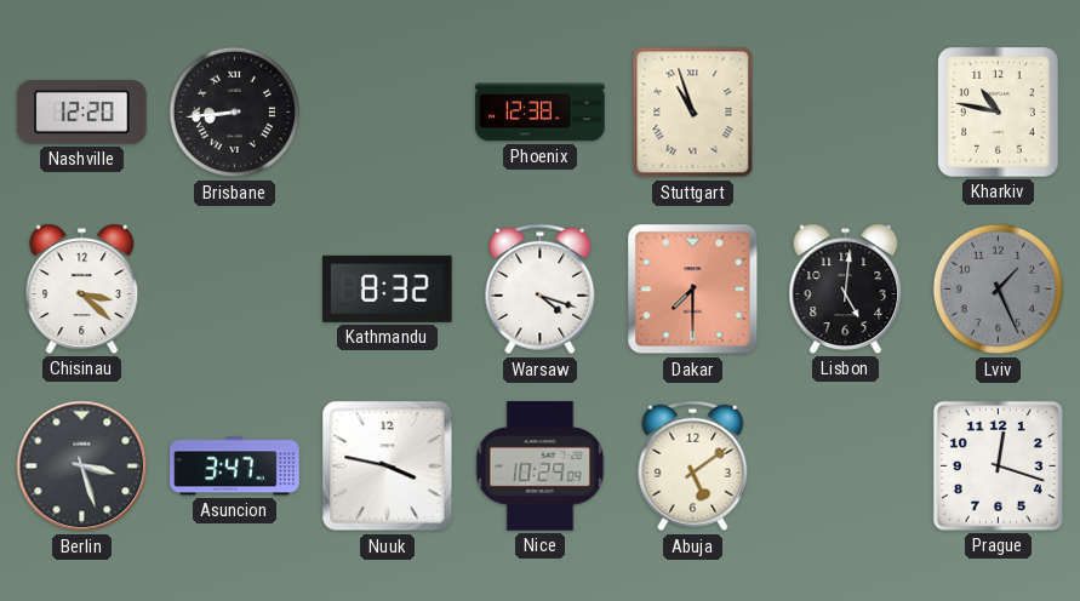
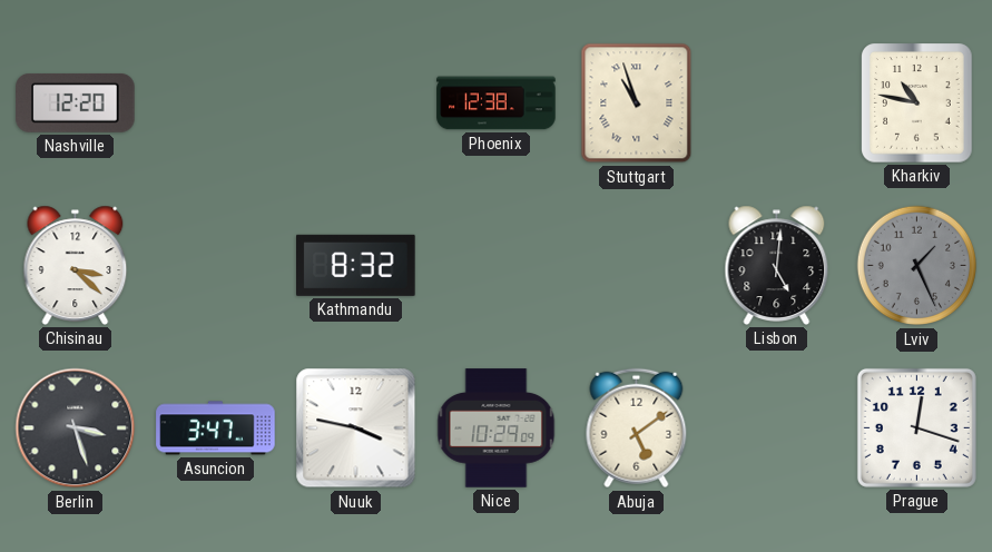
Brisbane: 8:44 -> none (235, 113)
Warsaw: 4:18 -> none (541, 290)
Dakar: 7:30 -> none (693, 290)
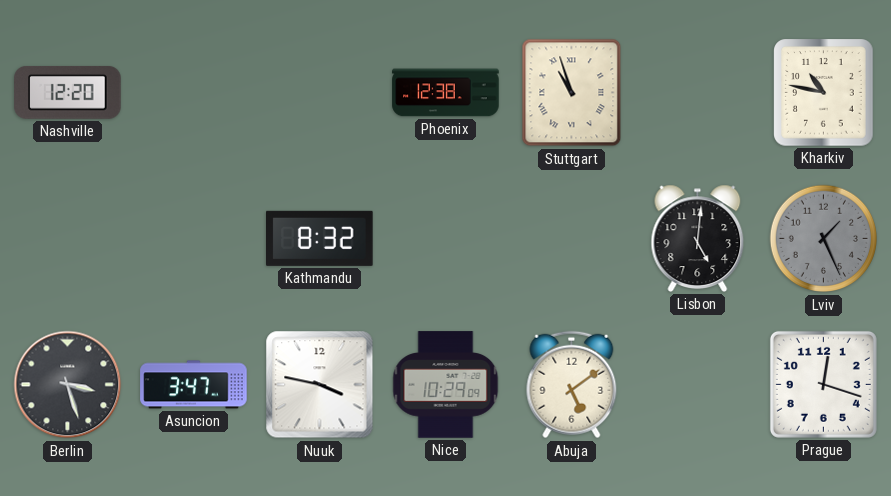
Chisinau: 3:22 -> none (76, 265)
